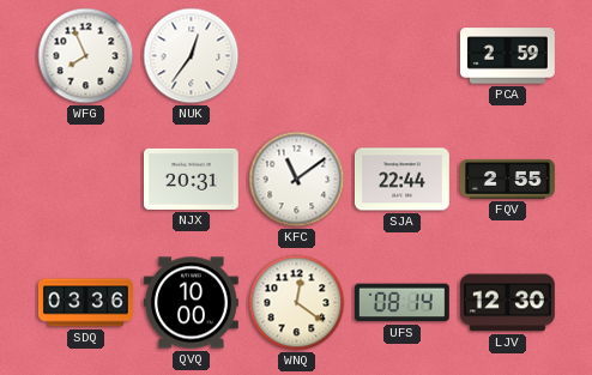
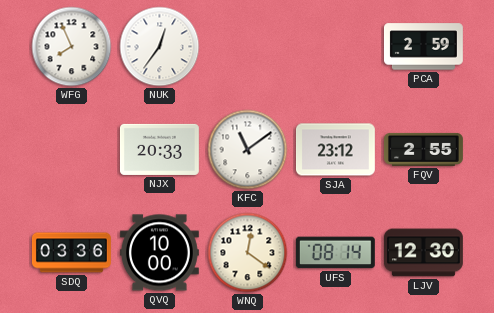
NJX: 20:31 -> 20:33 (159, 149)
SJA: 22:44 -> 23:12 (335, 150)
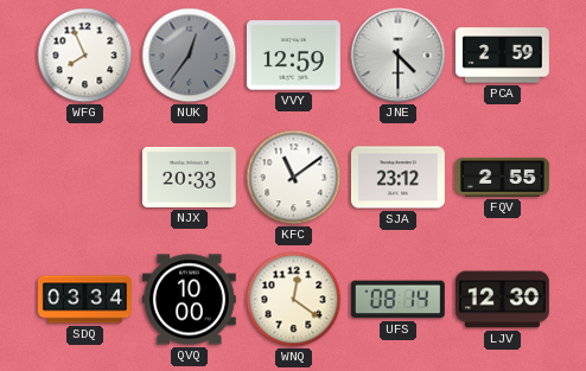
NUK dial: white -> grey (190, 56)
VVY: none -> 12:59 (293, 56)
JNE: none -> 4:30 (399, 56)
SDQ: 03:36 -> 03:34 (84, 300)
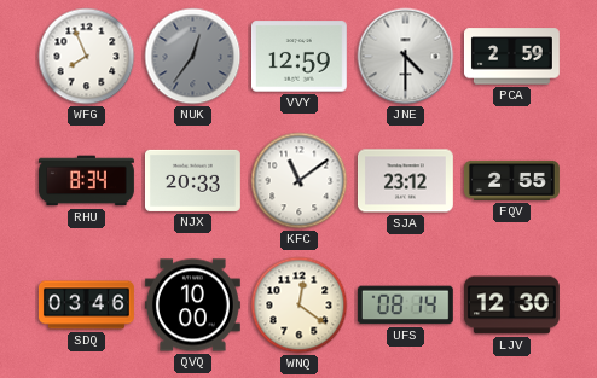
RHU: none -> 8:34 (86, 181)
SDQ: 03:34 -> 03:46 (86, 306)
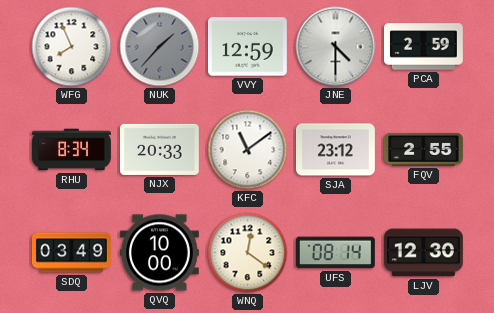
NUK: 12:36 -> 1:37 (160, 47)
SDQ: 03:46 -> 03:49 (71, 253)
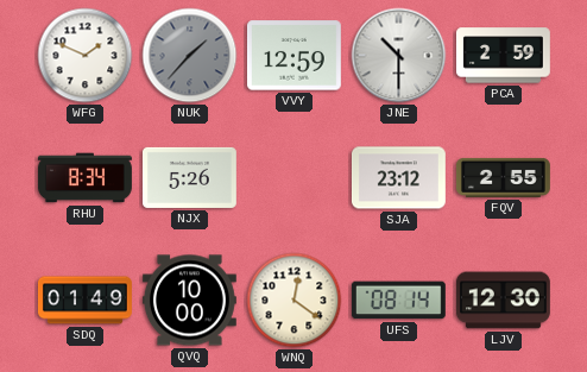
WFG: 7:56 -> 1:49 (86, 56)
JNE: 4:30 -> 10:30 (399, 56)
NJX: 20:33 -> 5:26 (189, 177)
KFC: 11:09 -> none (248, 150)
SDQ: 03:49 -> 01:49 (84, 301)
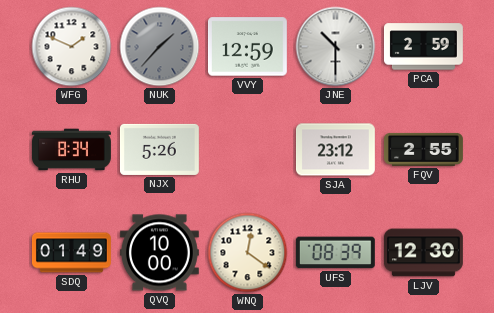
UFS: 08:14 -> 08:39 (335, 253)
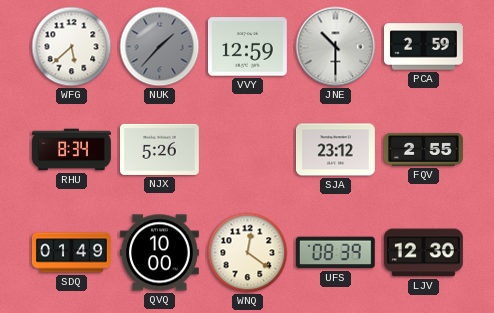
WFG: 1:49 -> 5:38 (72, 47)
